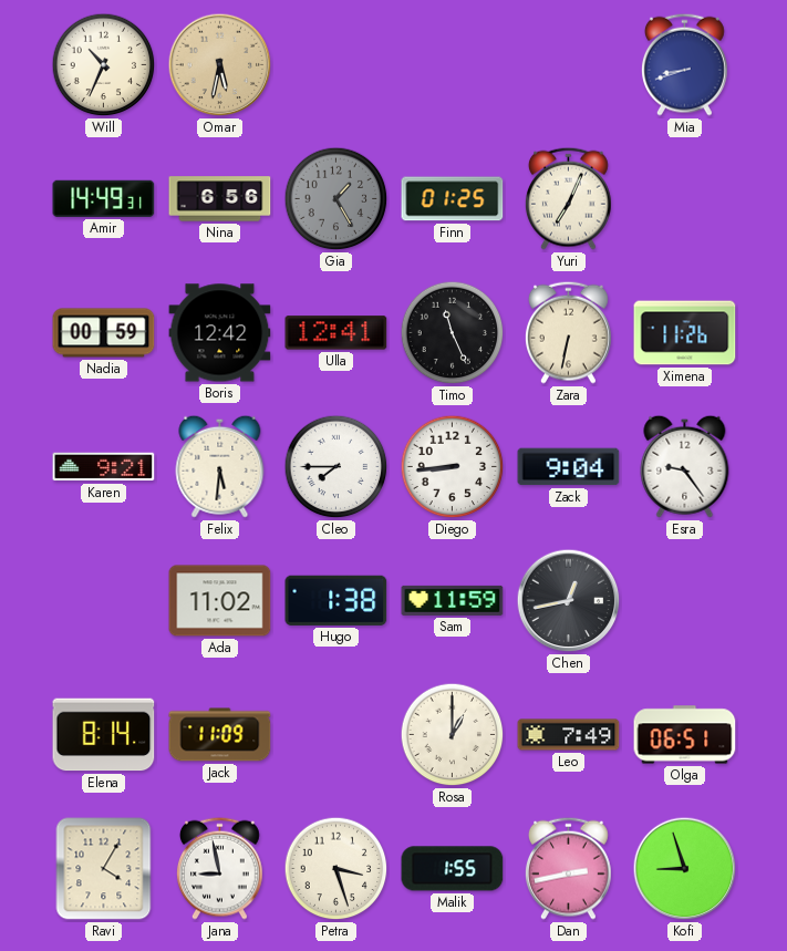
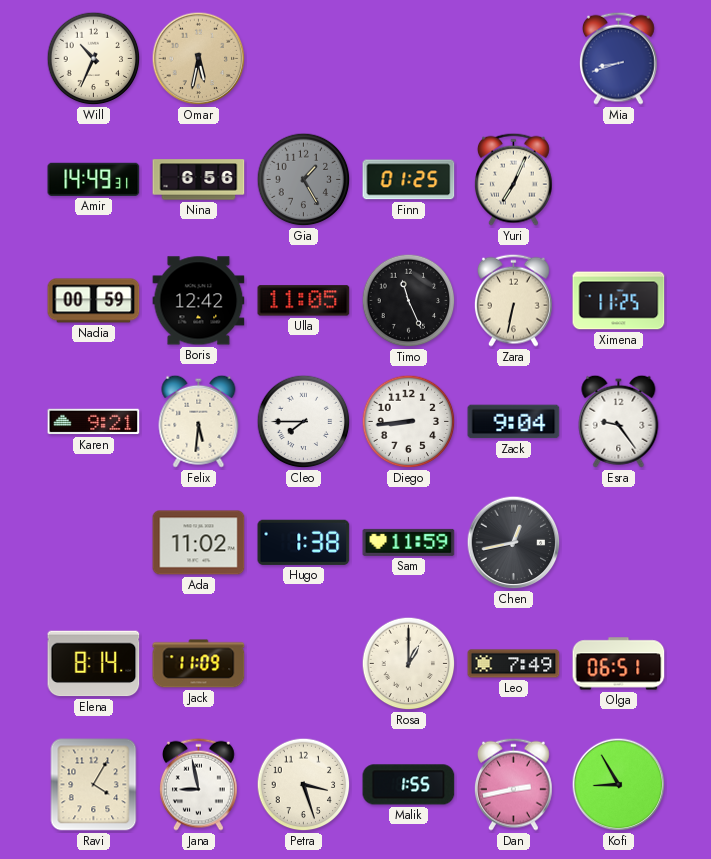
Ulla: 12:41 -> 11:05 (304, 301)
Ximena: 11:26 -> 11:25 (619, 301)
Kofi: 8:57 -> 8:55 (619, 785)
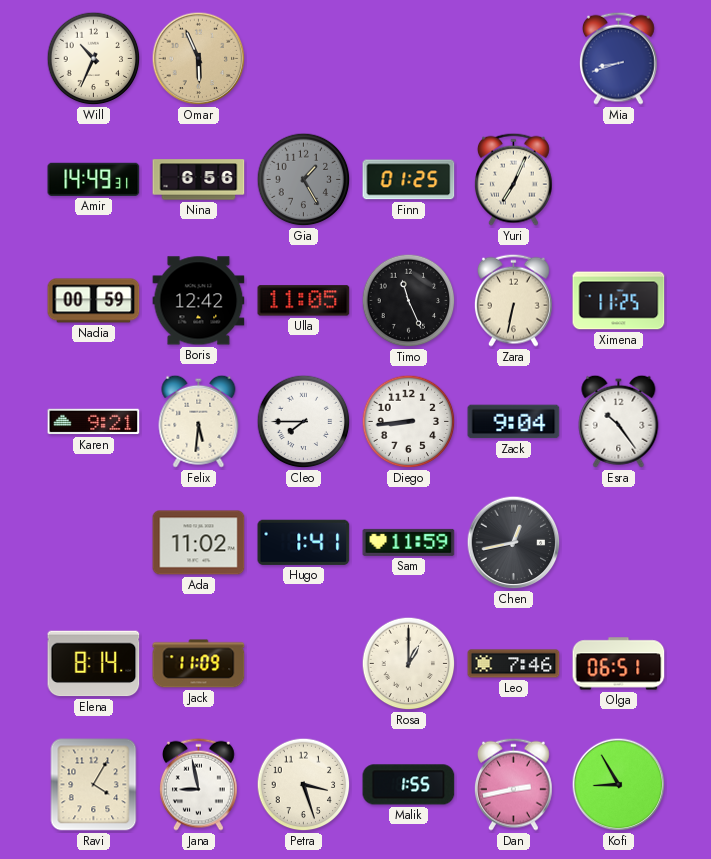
Omar: 5:32 -> 5:56 (199, 59)
Esra: 9:24 -> 10:24 (619, 421)
Hugo: 1:38 -> 1:41 (304, 542)
Leo: 7:49 -> 7:46 (514, 664)
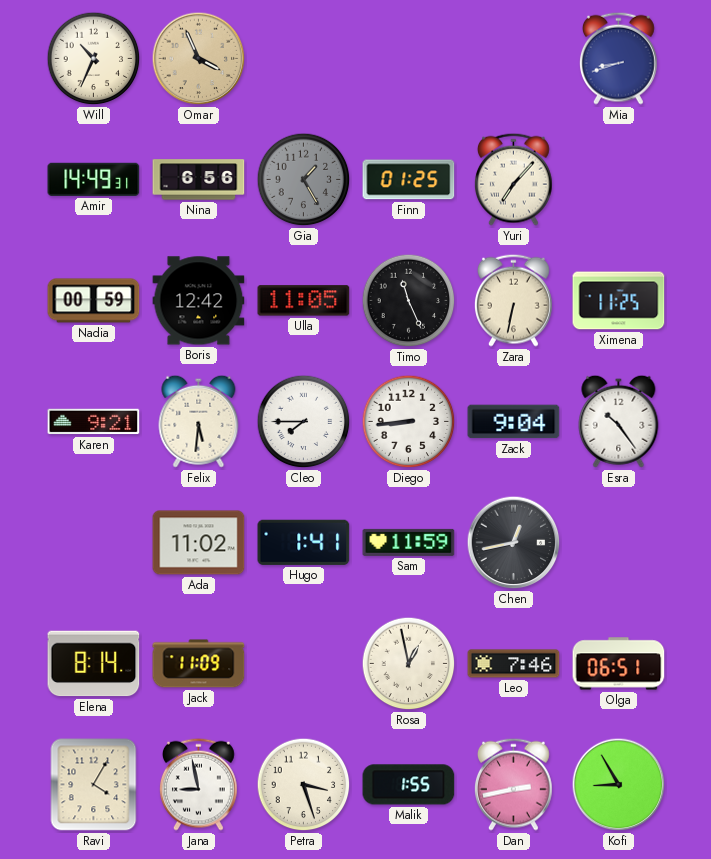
Omar: 5:56 -> 3:56 (199, 59)
Yuri: 7:04 -> 7:07 (514, 179)
Rosa: 1:00 -> 12:58 (409, 664)
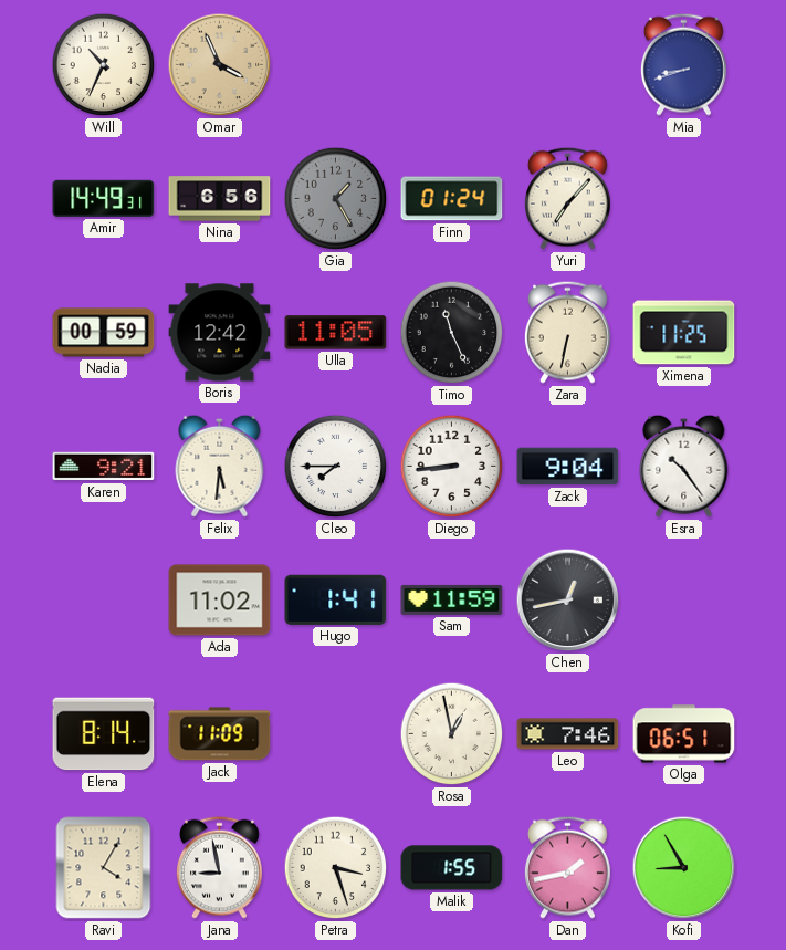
Finn: 01:25 -> 01:24 (452, 199)
Dan: 2:43 -> 1:43 (568, 867)
